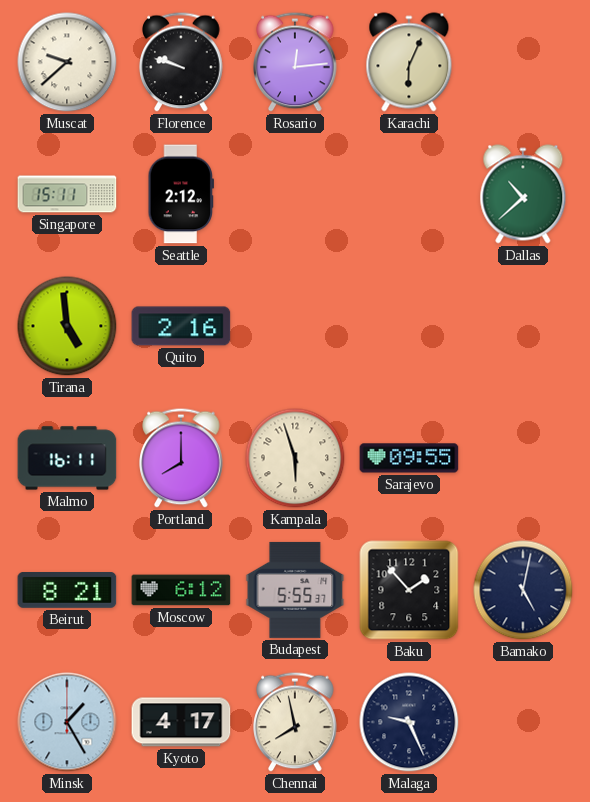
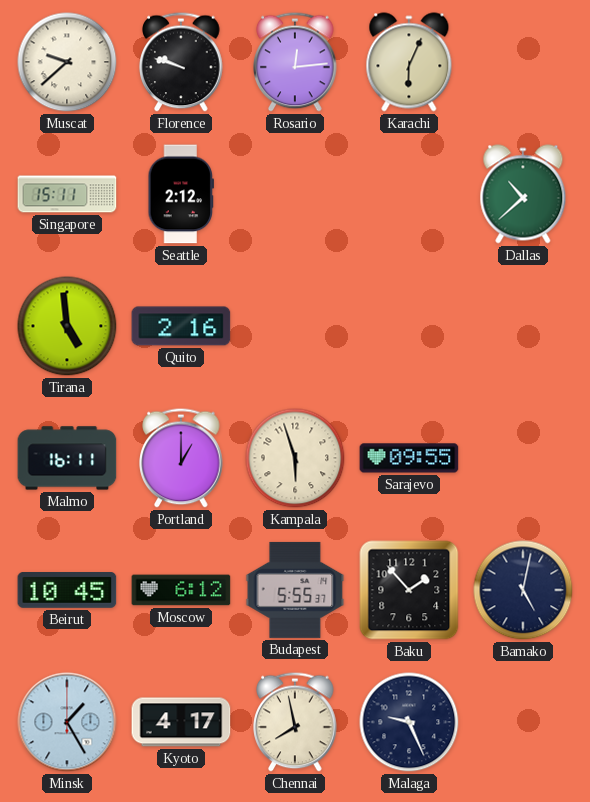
Portland: 8:00 -> 1:00 (181, 458)
Beirut: 8:21 -> 10:45 (67, 591)
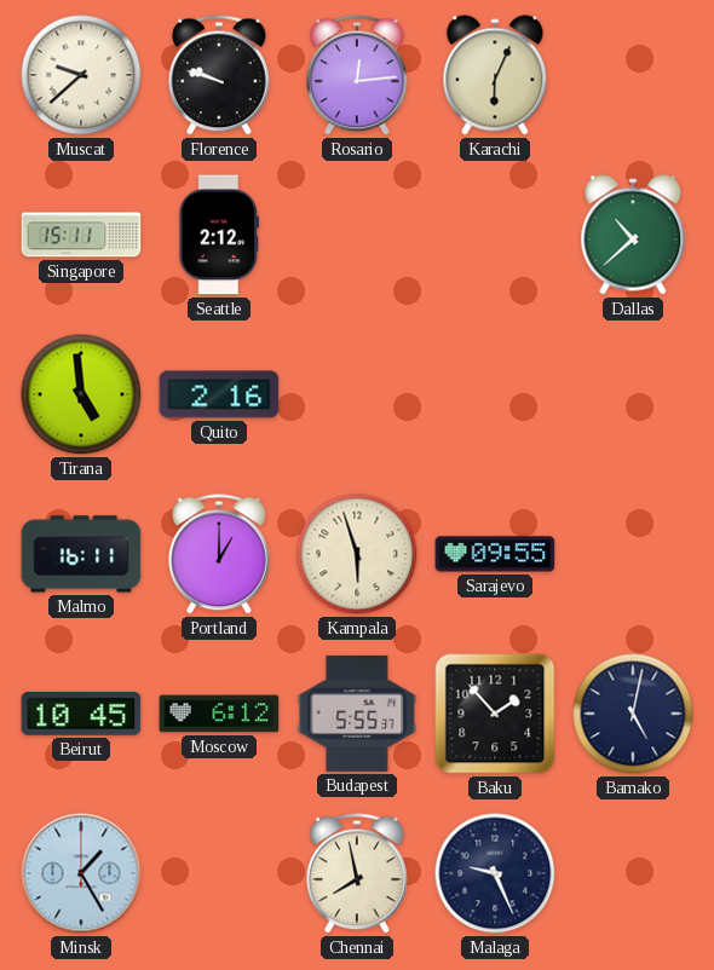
Kyoto: 4:17 -> none (181, 722)
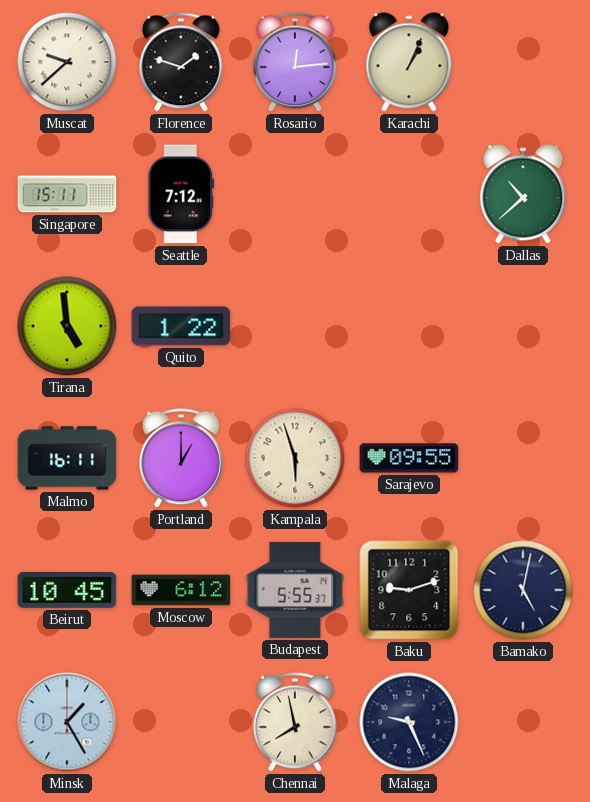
Florence: 9:48 -> 1:48 (181, 62)
Karachi: 6:04 -> 1:04 (409, 62)
Seattle: 2:12 -> 7:12 (181, 194)
Quito: 2:16 -> 1:22 (181, 326)
Baku: 1:53 -> 9:12 (409, 590)
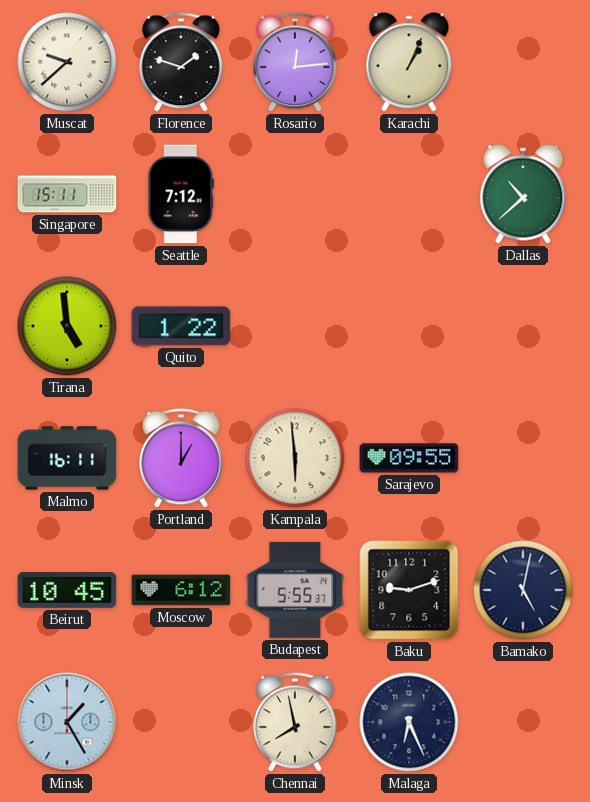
Kampala: 5:57 -> 5:59 (295, 458)
Malaga: 9:26 -> 6:26 (409, 722)
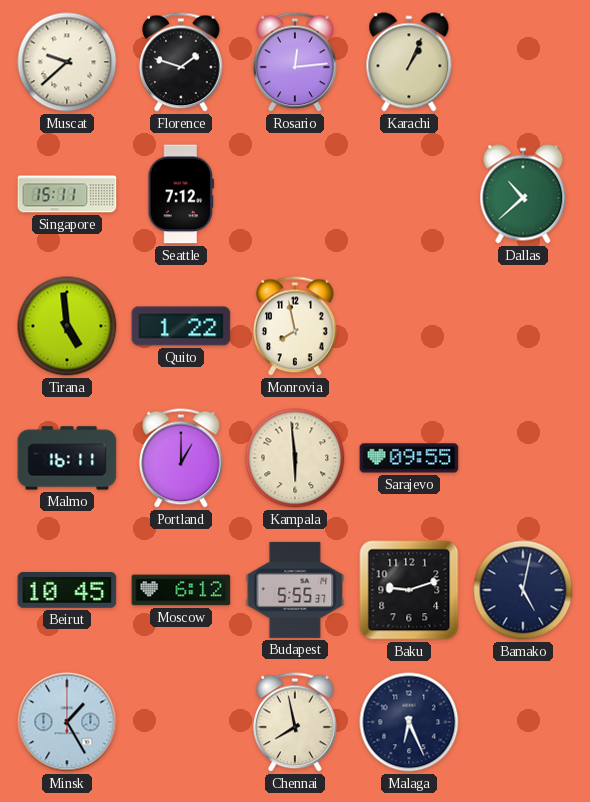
Monrovia: none -> 7:58 (295, 326)
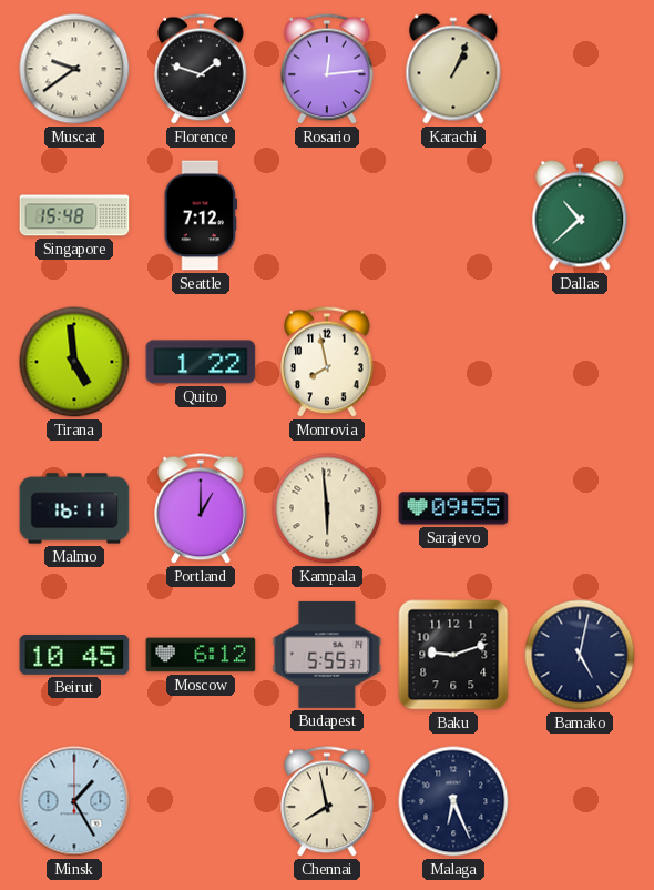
Muscat: 9:38 -> 9:39 (74, 69)
Singapore: 15:11 -> 15:48 (74, 215)
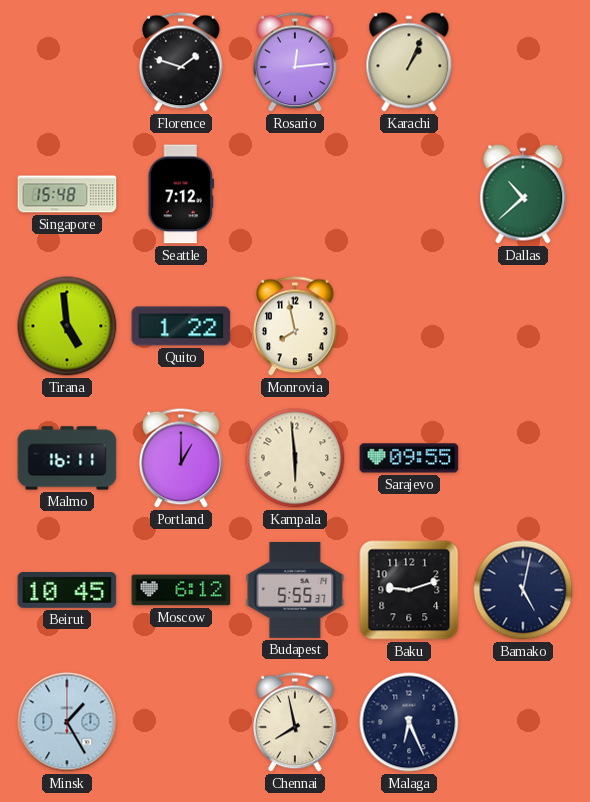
Muscat: 9:39 -> none (74, 69)
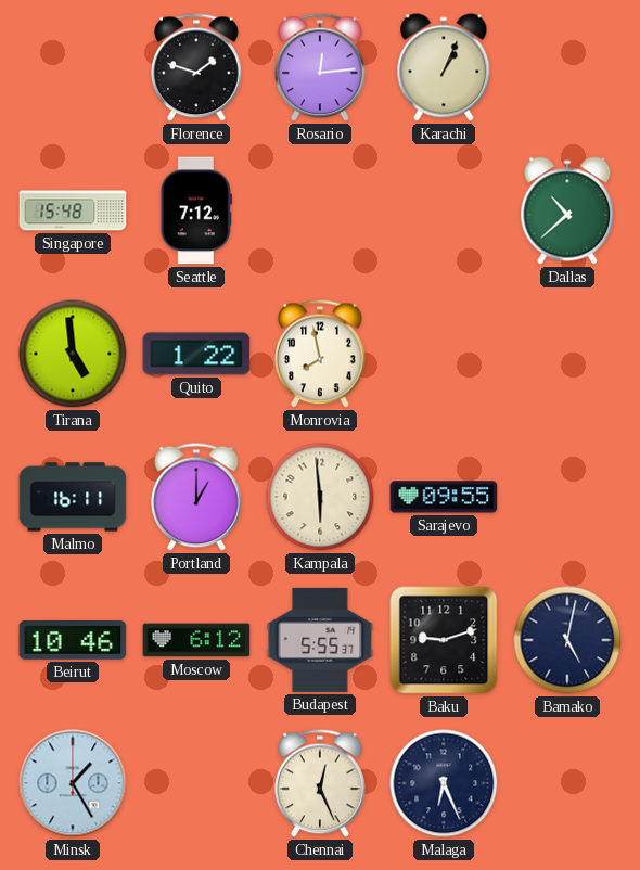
Beirut: 10:45 -> 10:46 (73, 641)
Chennai: 7:58 -> 12:26 (320, 783)
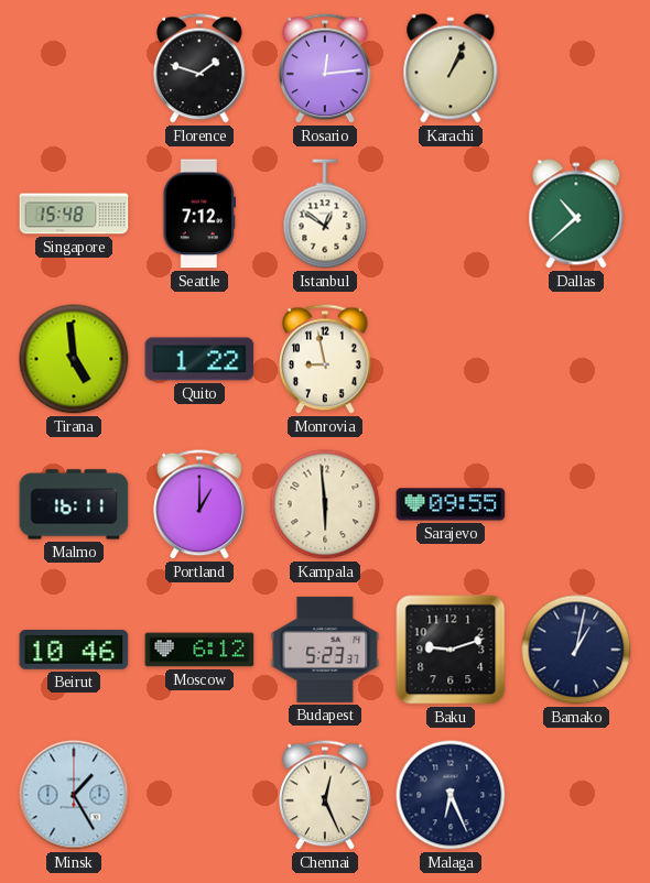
Istanbul: none -> 12:51 (325, 214)
Monrovia: 7:58 -> 8:58 (325, 359)
Budapest: 5:55 -> 5:23 (325, 650)
Bamako: 5:02 -> 1:02 (576, 650)
